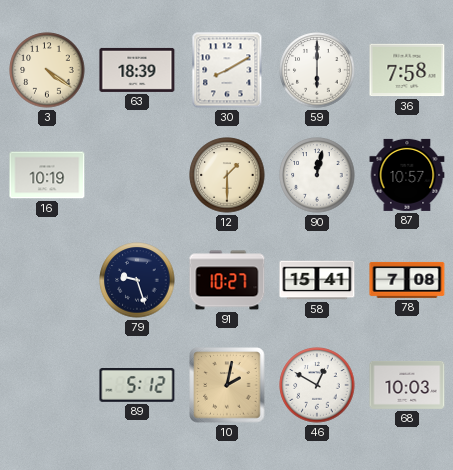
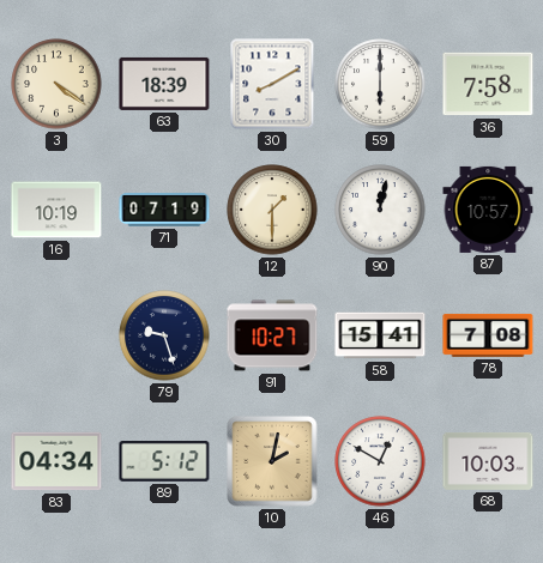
71: none -> 07:19 (164, 210)
83: none -> 04:34 (56, 461)
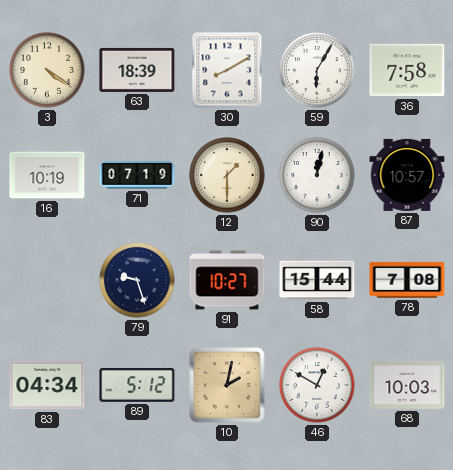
59: 6:00 -> 6:05 (317, 70)
58: 15:41 -> 15:44 (317, 280)
